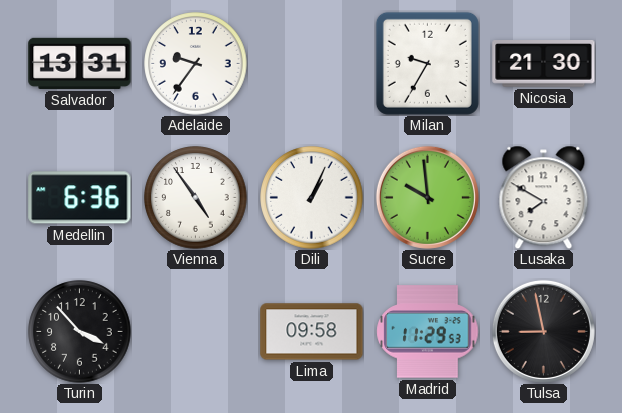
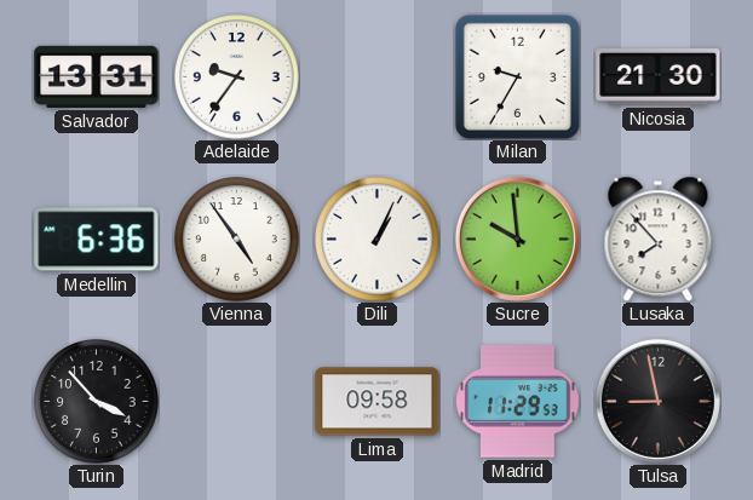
Lusaka: 7:50 -> 7:53 (659, 238)
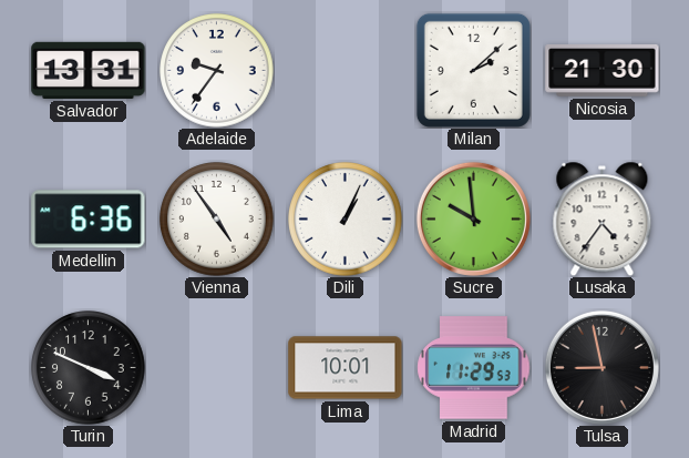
Milan: 9:35 -> 2:08 (473, 70)
Lusaka: 7:53 -> 4:36 (603, 218)
Turin: 3:53 -> 3:49 (89, 368)
Lima: 09:58 -> 10:01 (346, 368)
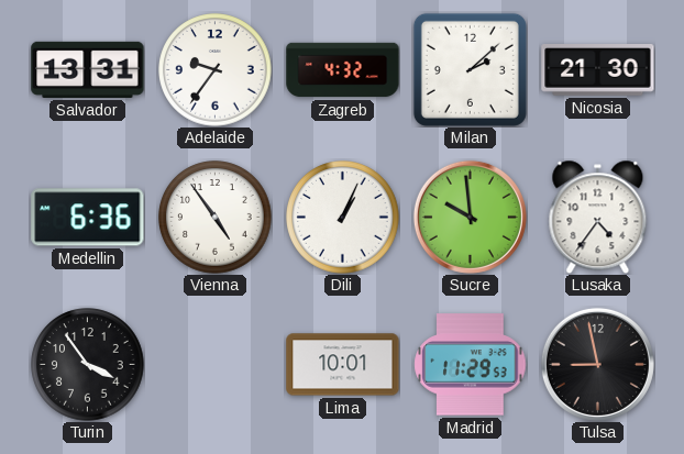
Zagreb: none -> 4:32 (343, 70)
Turin: 3:49 -> 3:54 (88, 365)
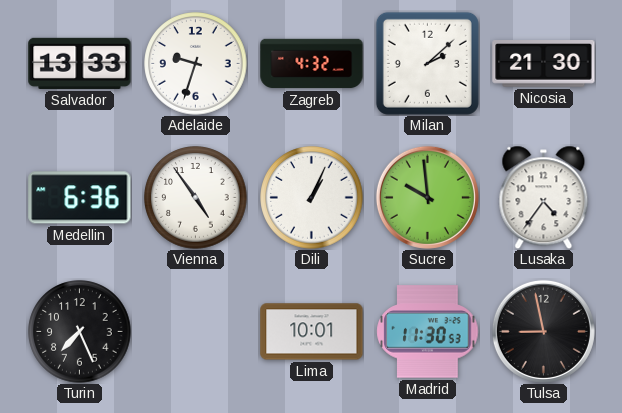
Salvador: 13:31 -> 13:33 (80, 63)
Adelaide: 9:36 -> 9:33 (196, 64)
Turin: 3:54 -> 7:26 (80, 332)
Madrid: 11:29 -> 11:30 (428, 332)
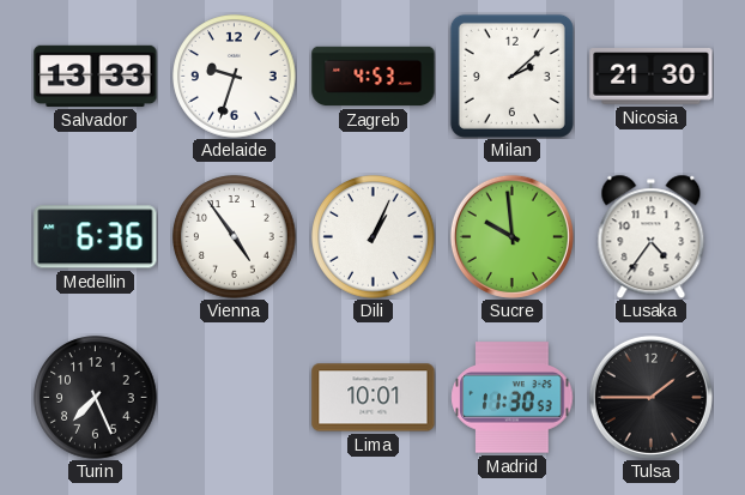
Zagreb: 4:32 -> 4:53 (374, 77)
Tulsa: 8:58 -> 1:45 (650, 397)
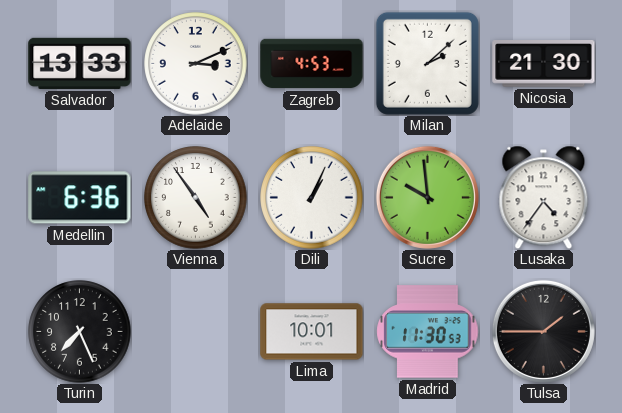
Adelaide: 9:33 -> 3:11 (196, 64)
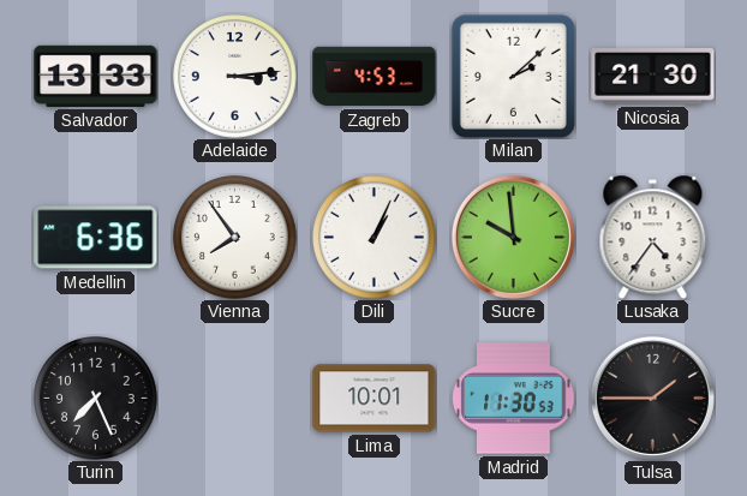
Adelaide: 3:11 -> 3:14 (235, 77)
Vienna: 4:54 -> 7:54 (235, 238)
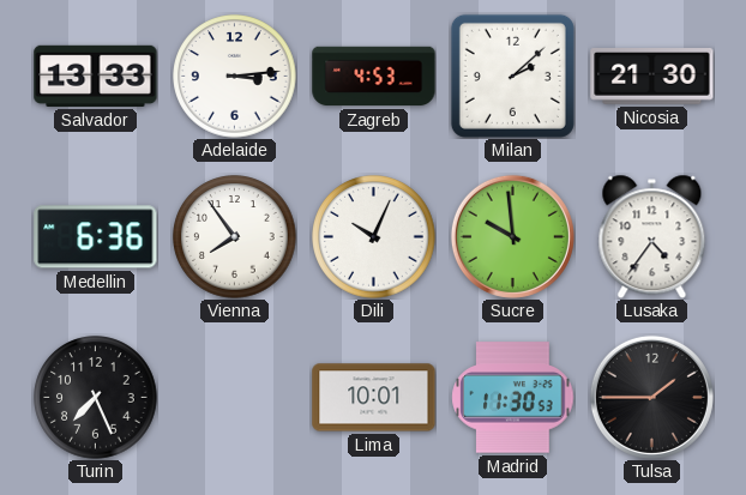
Dili: 1:04 -> 10:04 (374, 237)
